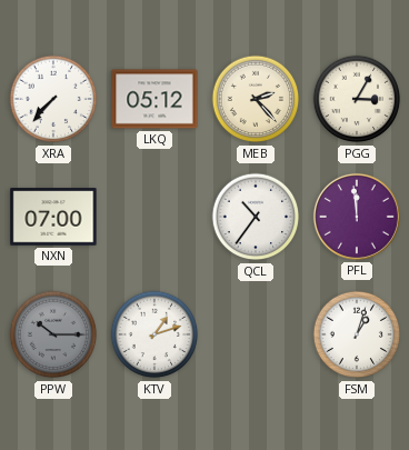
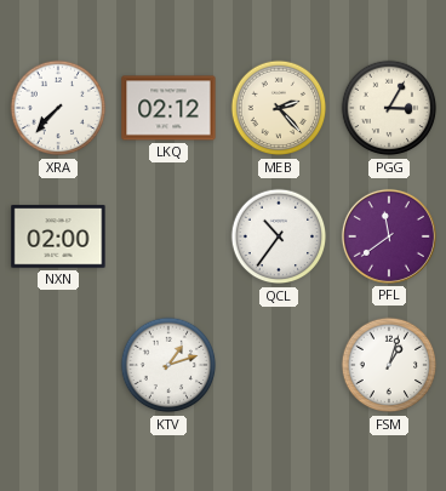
LKQ: 05:12 -> 02:12 (168, 108)
NXN: 07:00 -> 02:00 (58, 236)
PFL: 11:59 -> 11:39 (389, 236)
PPW: 10:15 -> none (53, 334)
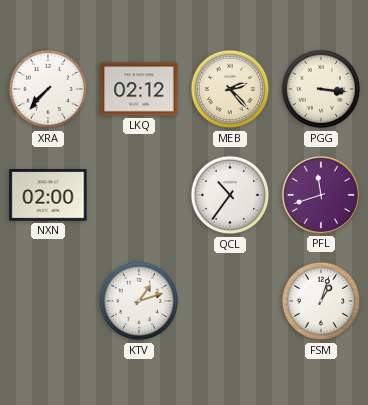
PGG: 3:05 -> 3:16 (321, 89)
PFL: 11:39 -> 11:42 (321, 195)
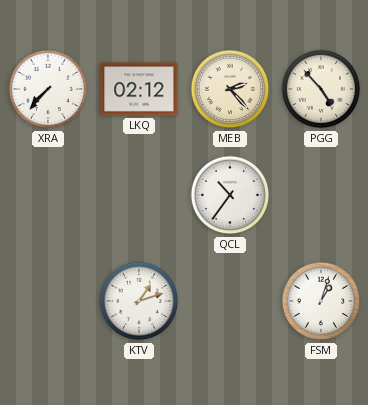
PGG: 3:16 -> 4:53 (321, 89)
NXN: 02:00 -> none (48, 195)
PFL: 11:42 -> none (321, 195)
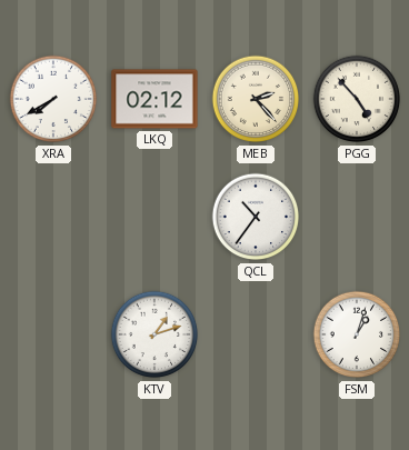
XRA: 7:37 -> 7:40 (53, 99)
